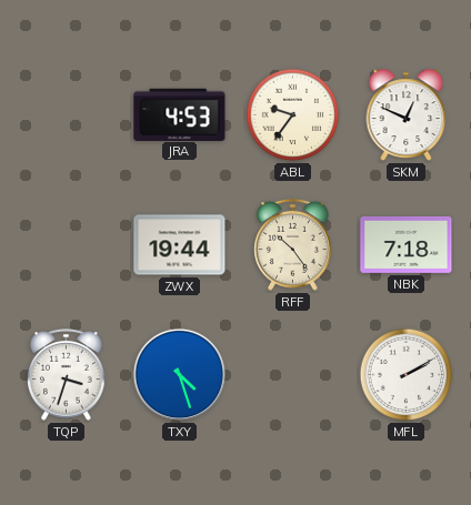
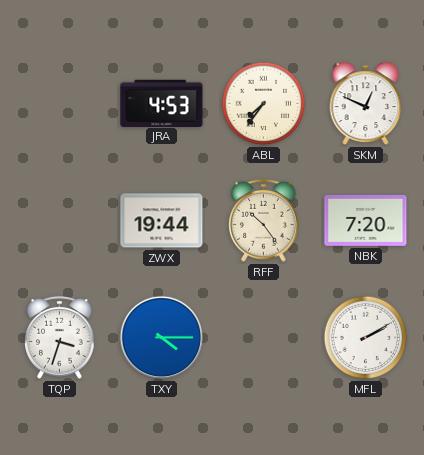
ABL: 9:36 -> 7:36 (264, 104)
NBK: 7:18 -> 7:20 (366, 220)
TXY: 4:27 -> 4:15 (161, 337)
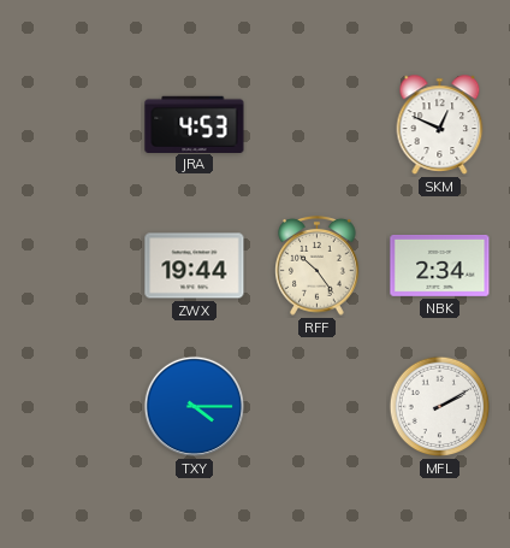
ABL: 7:36 -> none (264, 104)
NBK: 7:20 -> 2:34 (440, 265)
TQP: 3:33 -> none (60, 338)
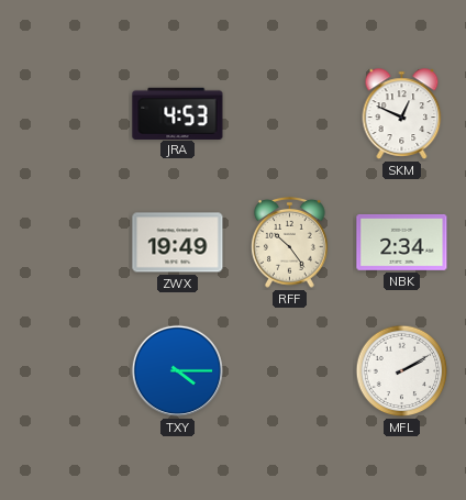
ZWX: 19:44 -> 19:49 (178, 243)
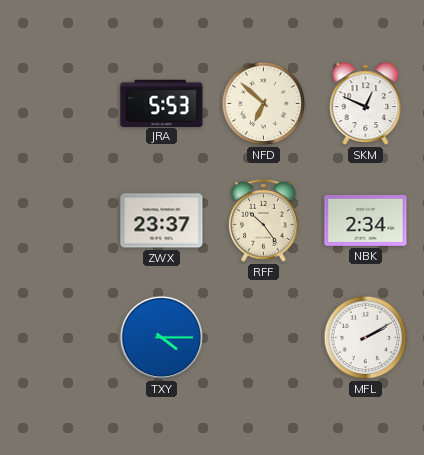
JRA: 4:53 -> 5:53 (162, 103)
NFD: none -> 6:52 (264, 104)
ZWX: 19:49 -> 23:37 (162, 221)
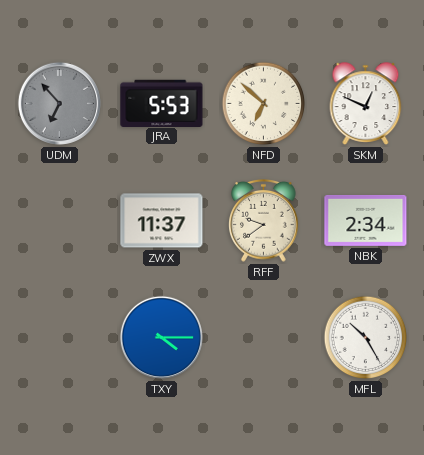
UDM: none -> 6:53 (59, 103)
ZWX: 23:37 -> 11:37 (162, 221)
RFF: 10:24 -> 9:39 (264, 221)
MFL: 2:10 -> 10:25 (366, 338)
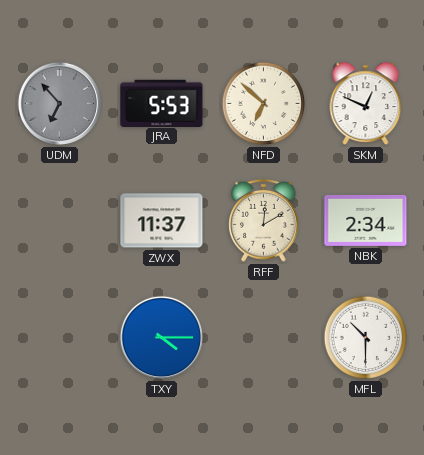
RFF: 9:39 -> 12:10 (264, 221)
MFL: 10:25 -> 10:30 (366, 338)
